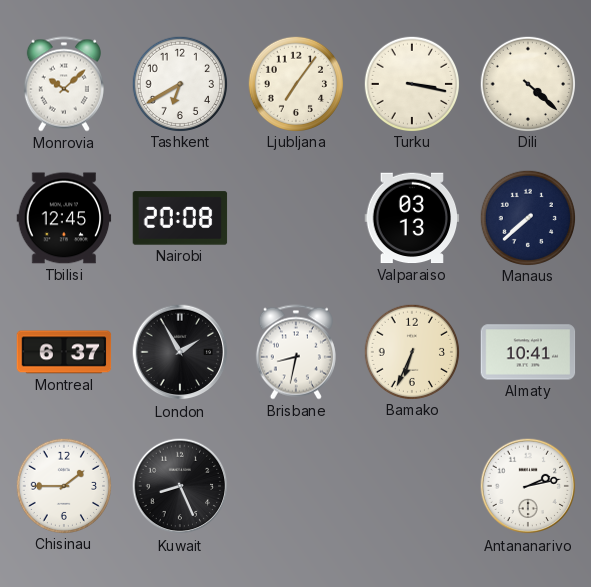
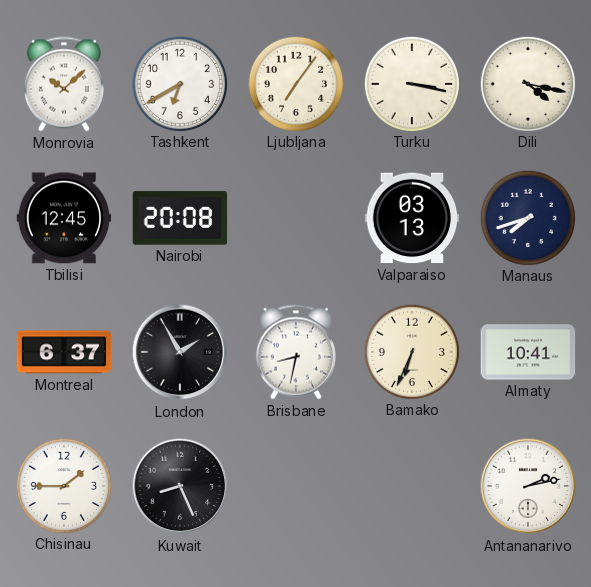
Dili: 4:22 -> 4:17 (527, 83)
Manaus: 7:38 -> 7:42 (527, 217)
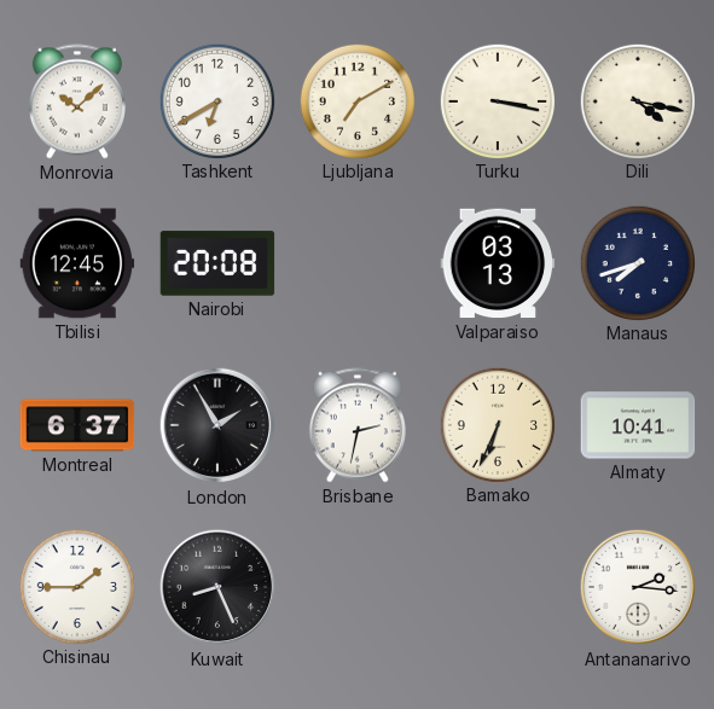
Ljubljana: 7:06 -> 7:10 (356, 100)
Brisbane: 8:32 -> 2:32 (358, 425)
Antananarivo: 2:13 -> 2:16 (638, 587)
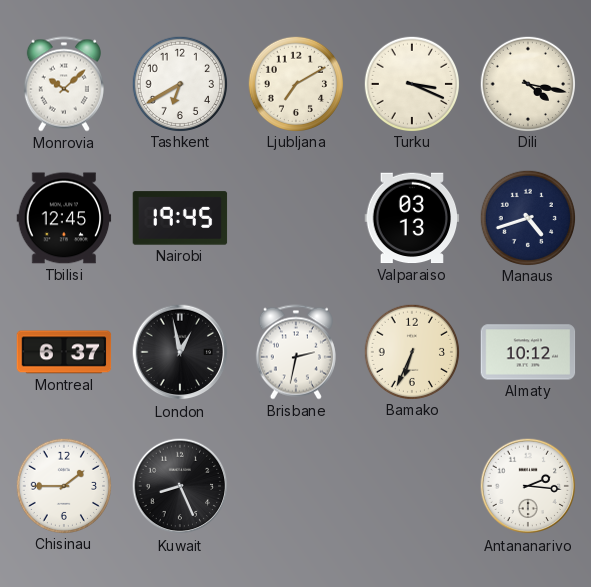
Turku: 3:17 -> 3:19 (411, 83)
Nairobi: 20:08 -> 19:45 (180, 218)
Manaus: 7:42 -> 4:42 (527, 217)
London: 1:55 -> 12:58 (180, 352)
Almaty: 10:41 -> 10:12 (528, 352)
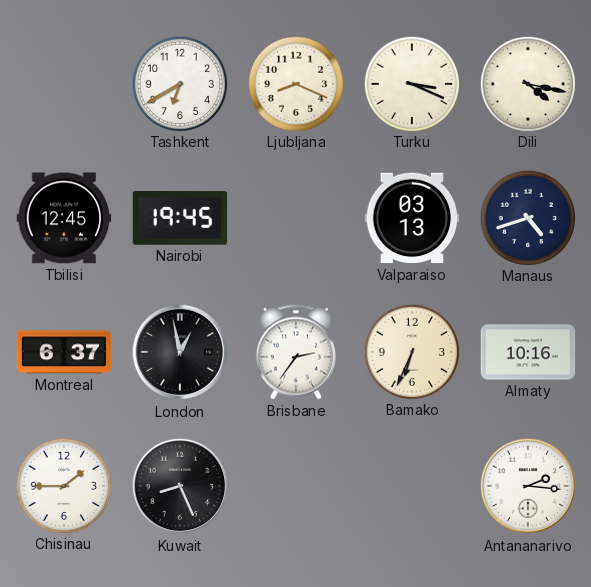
Monrovia: 10:08 -> none (64, 84)
Ljubljana: 7:10 -> 8:19 (295, 83)
Brisbane: 2:32 -> 2:36 (296, 352)
Almaty: 10:12 -> 10:16 (528, 352)
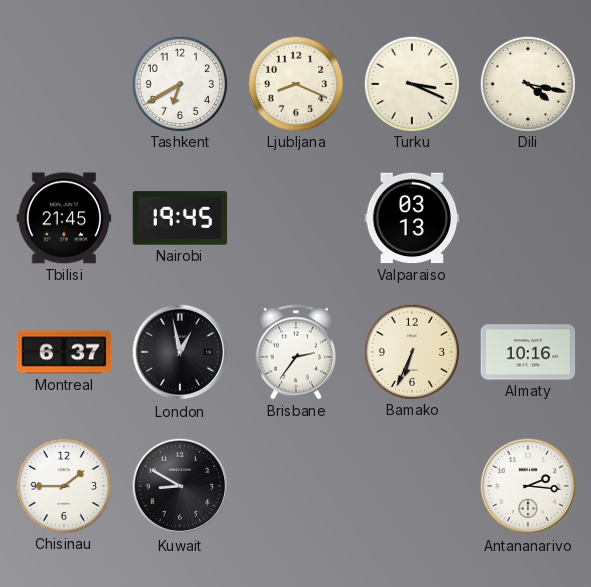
Tbilisi: 12:45 -> 21:45 (64, 218)
Manaus: 4:42 -> none (527, 217)
Kuwait: 8:26 -> 8:50 (180, 486)
